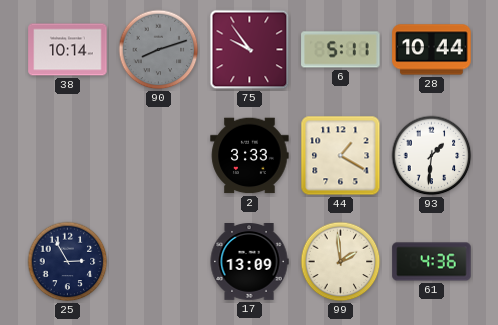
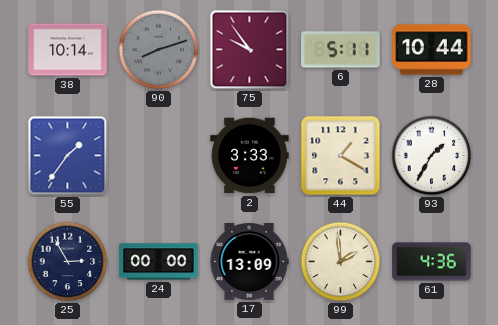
55: none -> 1:36 (68, 156)
93: 1:31 -> 1:35 (432, 156)
24: none -> 00:00 (159, 262)
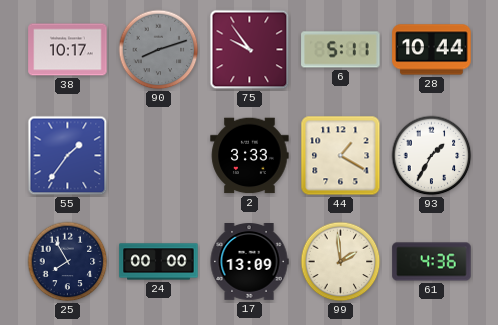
38: 10:14 -> 10:17 (68, 50)
25: 2:55 -> 7:55 (68, 262)
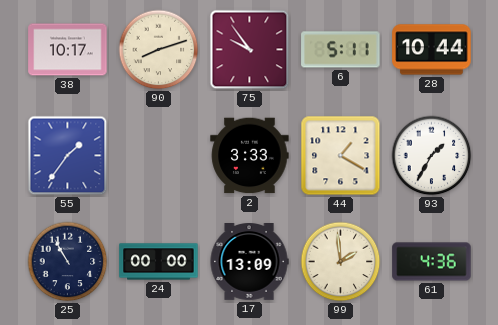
90 dial: grey -> cream (159, 50)
25: 7:55 -> 10:55 (68, 262)
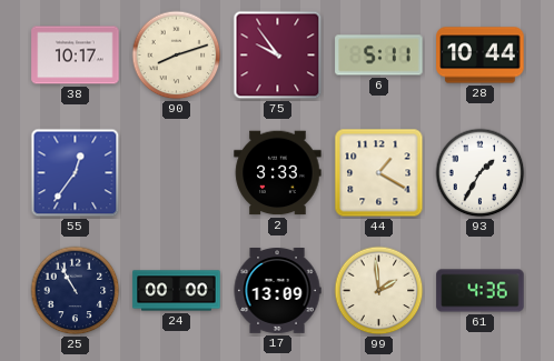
55: 1:36 -> 12:36 (76, 173)
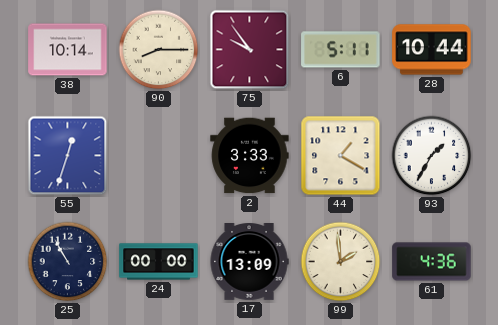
38: 10:17 -> 10:14 (68, 50)
90: 8:12 -> 8:15 (159, 50)
55: 12:36 -> 12:33 (68, 156)
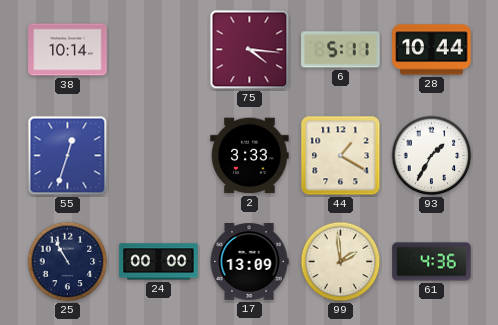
90: 8:15 -> none (159, 50)
75: 9:54 -> 4:16 (250, 50)
